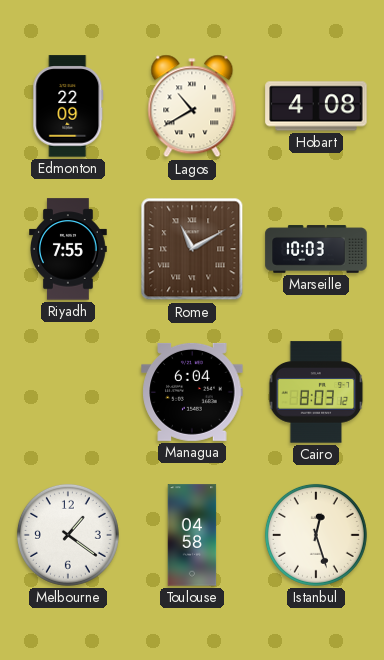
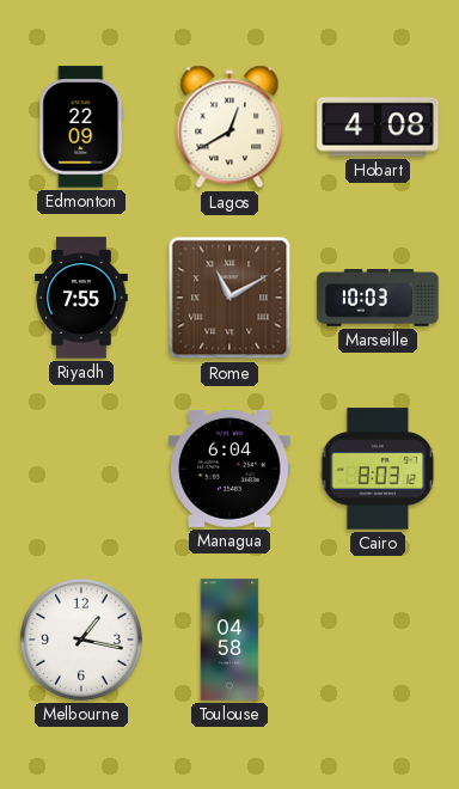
Lagos: 10:40 -> 12:40 (229, 127)
Melbourne: 1:21 -> 1:17 (81, 640)
Istanbul: 12:27 -> none (316, 535)
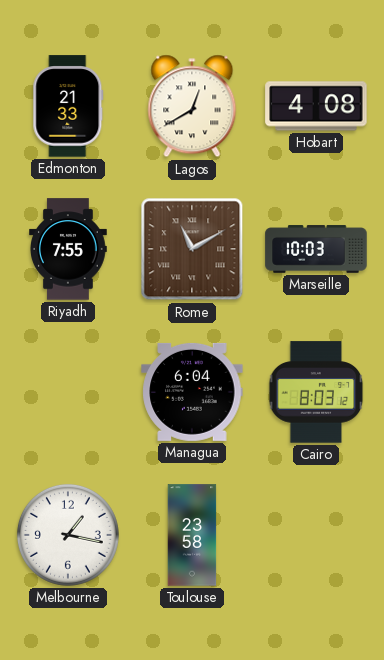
Edmonton: 22:09 -> 21:33 (68, 106)
Toulouse: 04:58 -> 23:58 (192, 535)
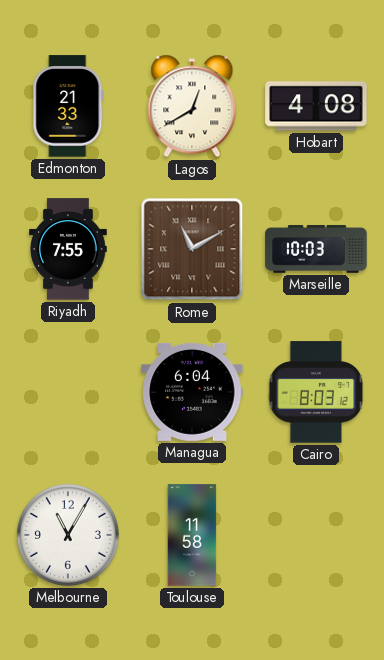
Melbourne: 1:17 -> 11:05 (68, 535)
Toulouse: 23:58 -> 11:58 (192, 535)
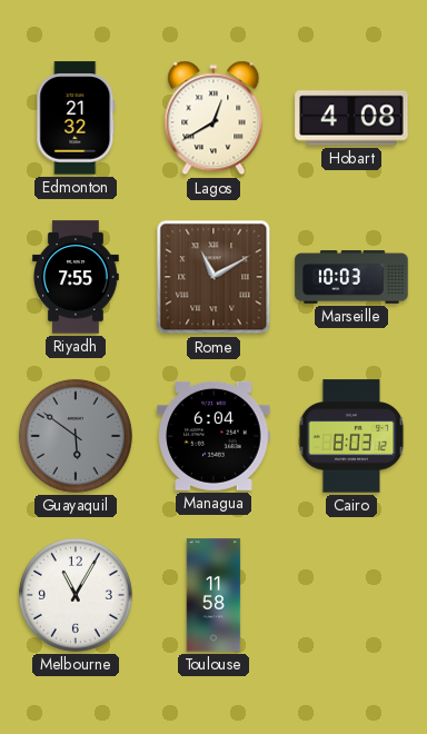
Edmonton: 21:33 -> 21:32 (76, 118)
Guayaquil: none -> 5:51 (76, 436)
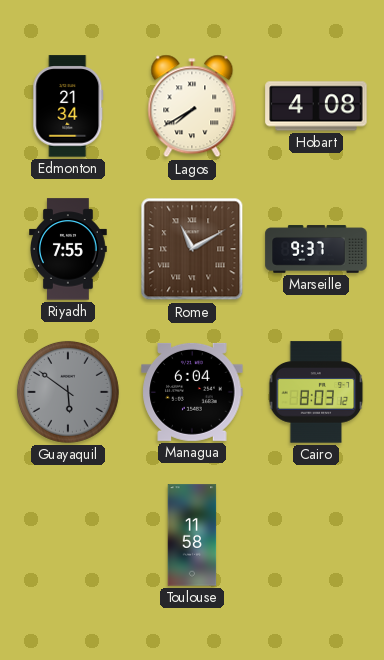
Edmonton: 21:32 -> 21:34 (68, 106)
Lagos: 12:40 -> 7:40 (192, 106)
Marseille: 10:03 -> 9:37 (316, 249)
Melbourne: 11:05 -> none (76, 595)
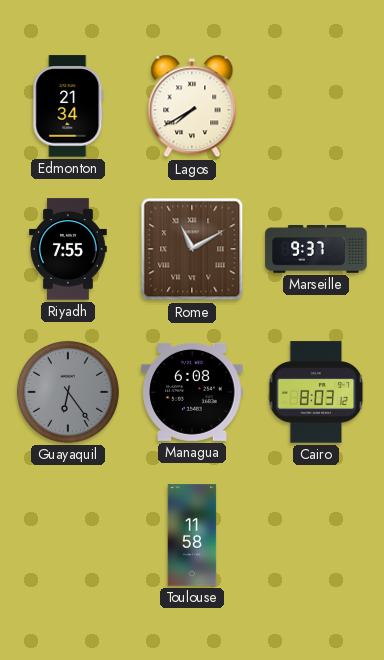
Hobart: 4:08 -> none (316, 106)
Guayaquil: 5:51 -> 6:24 (68, 392)
Managua: 6:04 -> 6:08 (192, 392)
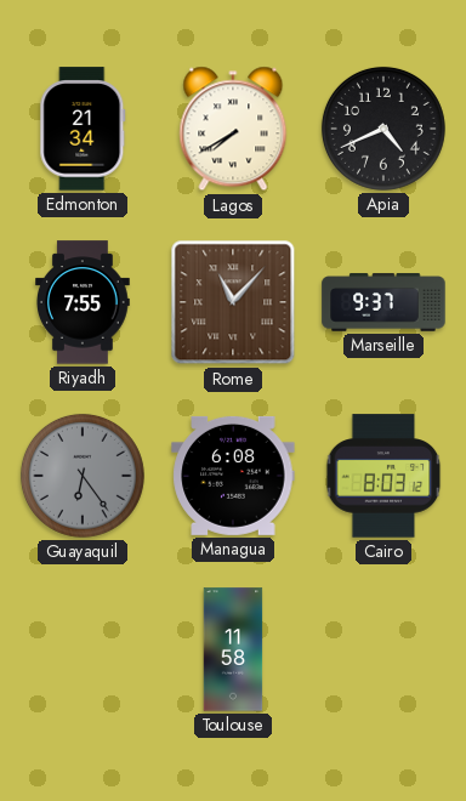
Apia: none -> 4:41 (383, 129)
Rome: 11:10 -> 11:07 (233, 302)
